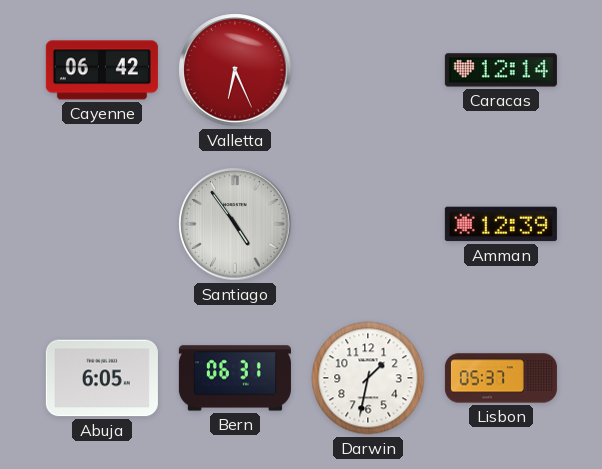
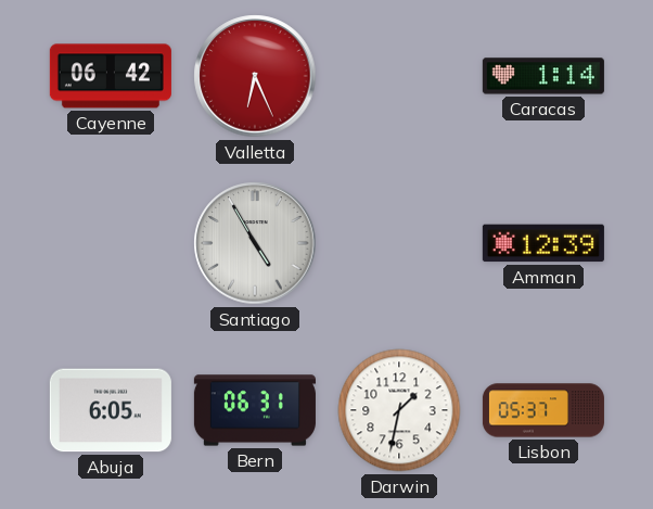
Caracas: 12:14 -> 1:14 (543, 76)
Santiago: 4:54 -> 4:55 (255, 243)
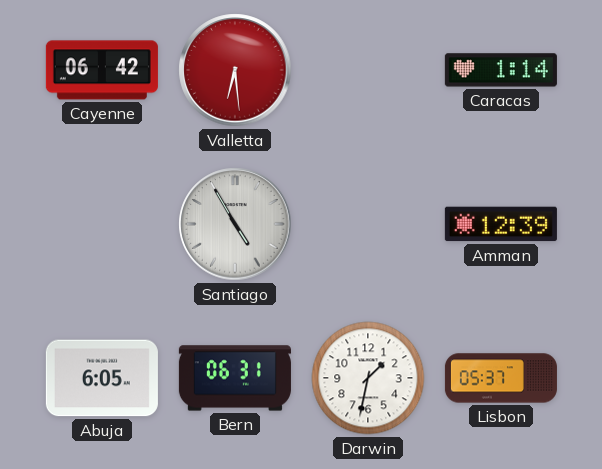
Valletta: 6:26 -> 6:29 (235, 70)
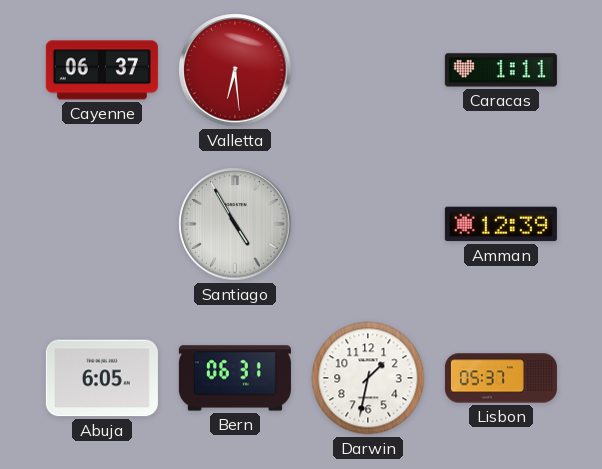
Cayenne: 06:42 -> 06:37 (102, 70)
Caracas: 1:14 -> 1:11 (501, 70)
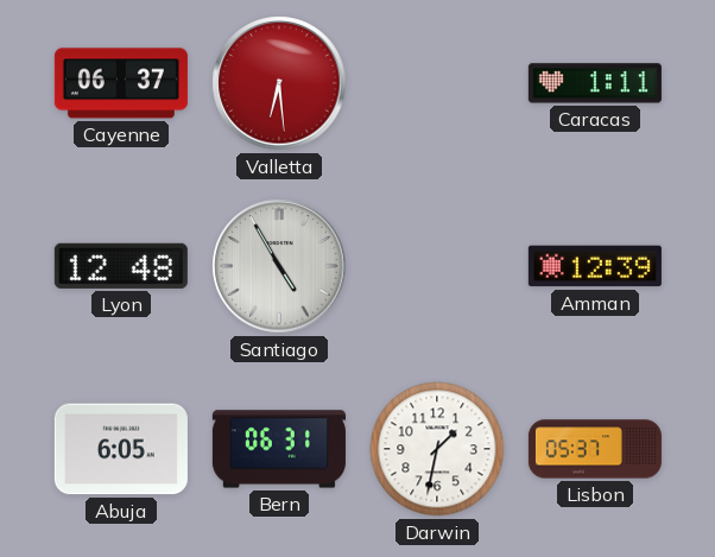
Lyon: none -> 12:48 (121, 266)
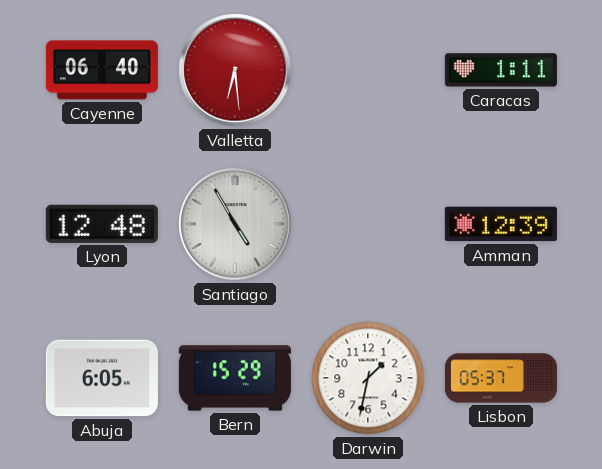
Cayenne: 06:37 -> 06:40 (102, 70)
Bern: 06:31 -> 15:29 (235, 378)
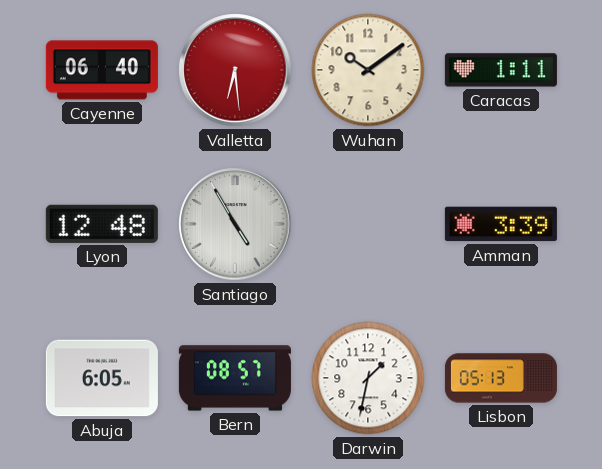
Wuhan: none -> 10:09 (368, 70)
Amman: 12:39 -> 3:39 (501, 224)
Bern: 15:29 -> 08:57 (235, 378)
Lisbon: 05:37 -> 05:13 (501, 378)
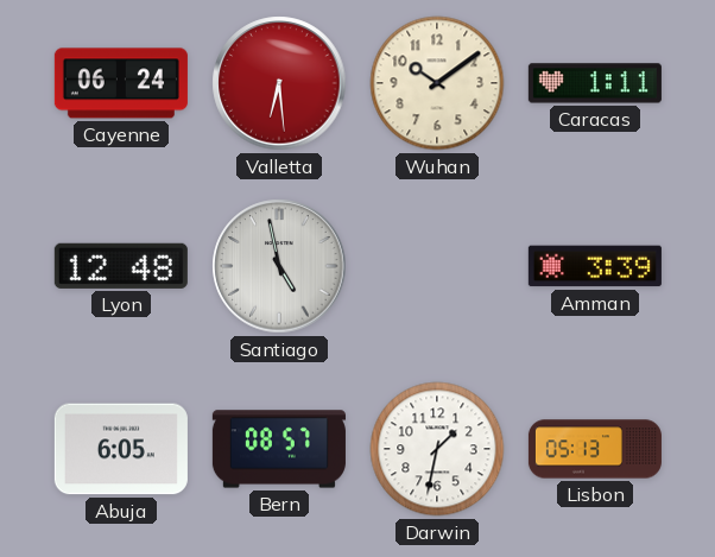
Cayenne: 06:40 -> 06:24 (121, 83)
Santiago: 4:55 -> 4:58 (279, 266)
